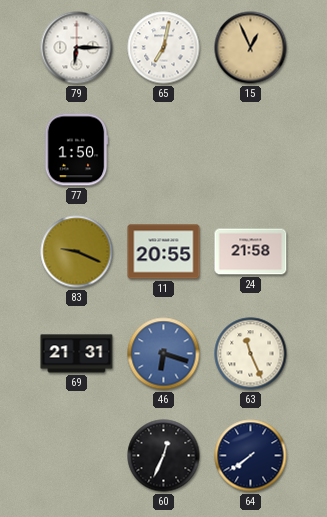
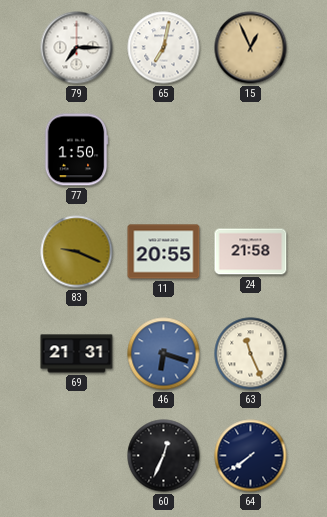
79: 6:15 -> 7:15 (77, 48)
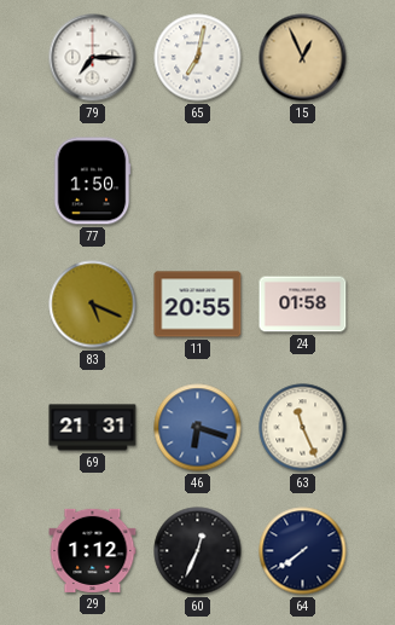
83: 9:19 -> 5:19 (93, 305)
24: 21:58 -> 01:58 (303, 305)
29: none -> 1:12 (93, 550)
